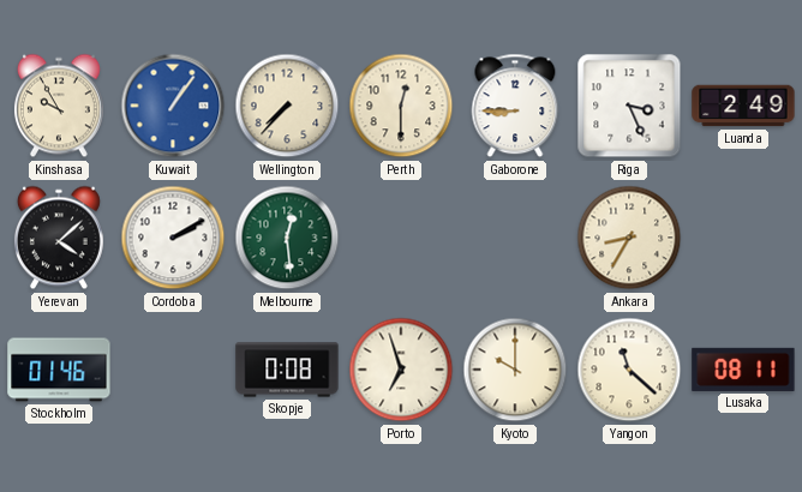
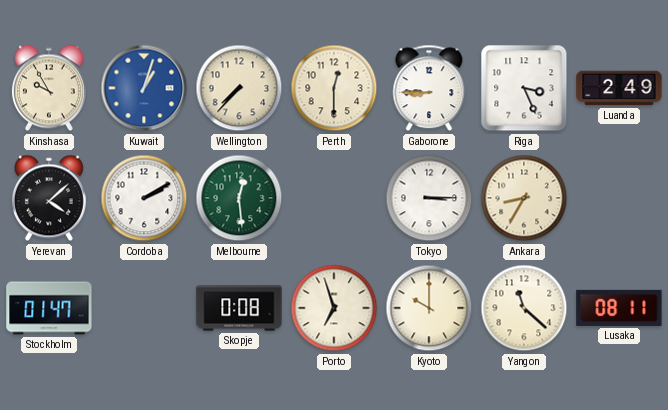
Kuwait: 1:06 -> 1:03 (144, 88)
Tokyo: none -> 3:15 (429, 198)
Stockholm: 01:46 -> 01:47 (49, 308)
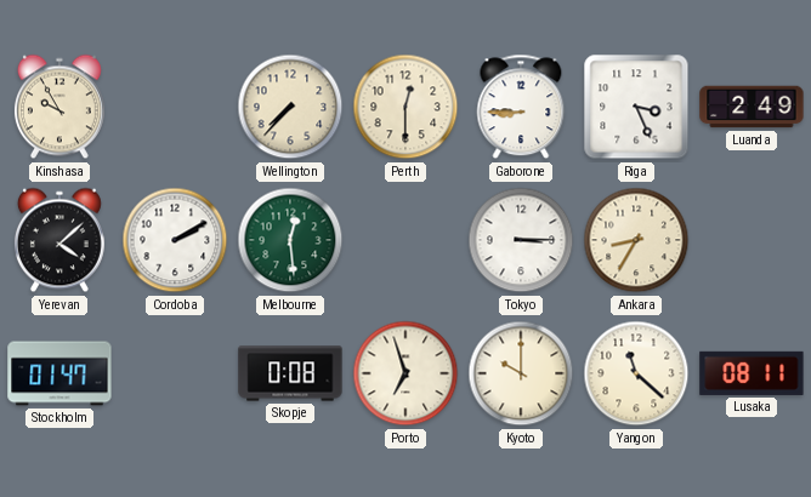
Kuwait: 1:03 -> none (144, 88)
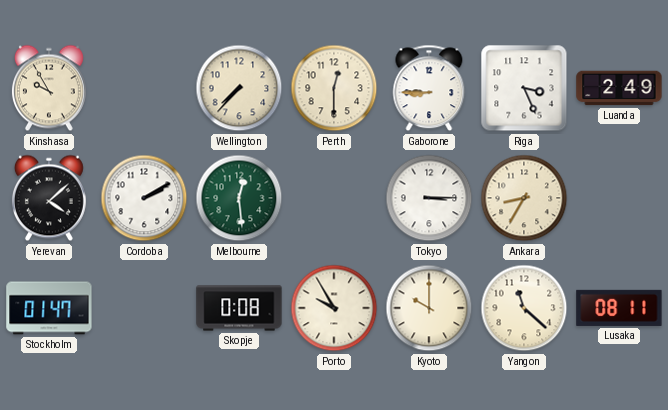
Porto: 6:57 -> 9:55 (334, 308)
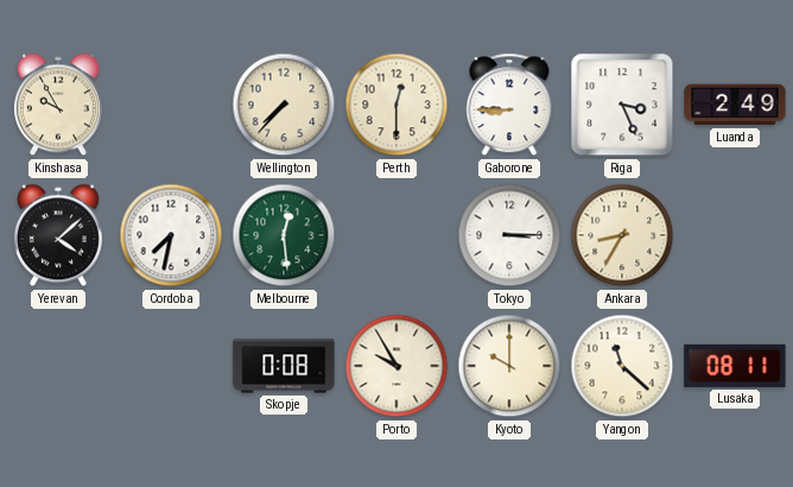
Cordoba: 2:10 -> 7:32 (171, 235)
Stockholm: 01:47 -> none (49, 308)
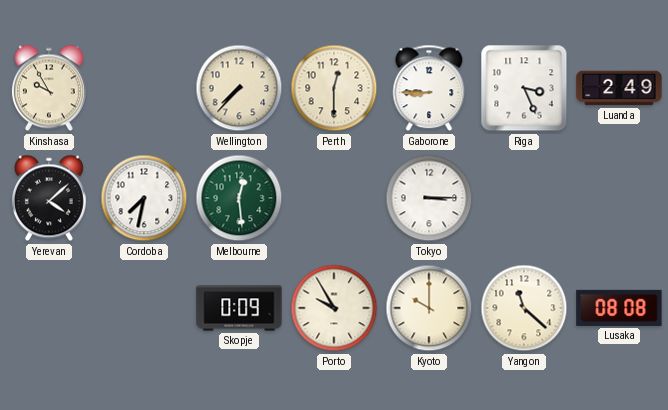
Ankara: 8:35 -> none (622, 235)
Skopje: 0:08 -> 0:09 (239, 308)
Lusaka: 08:11 -> 08:08 (619, 308)
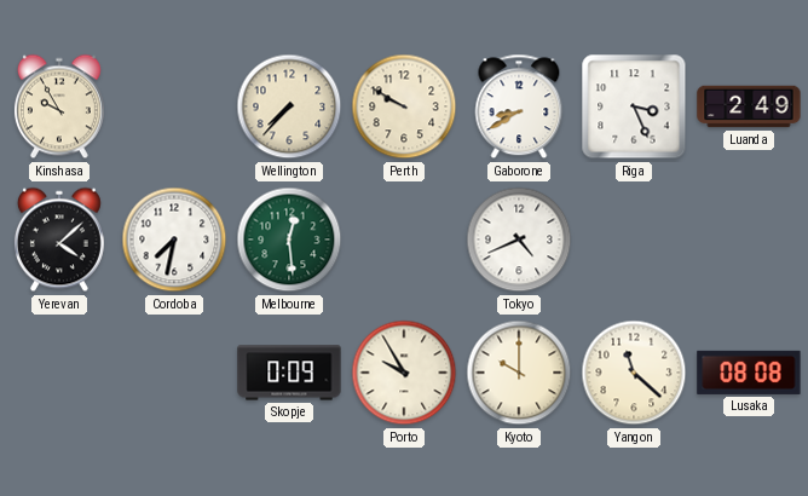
Perth: 12:30 -> 9:50 (404, 106)
Gaborone: 8:45 -> 8:40 (519, 106)
Tokyo: 3:15 -> 4:41 (519, 240)
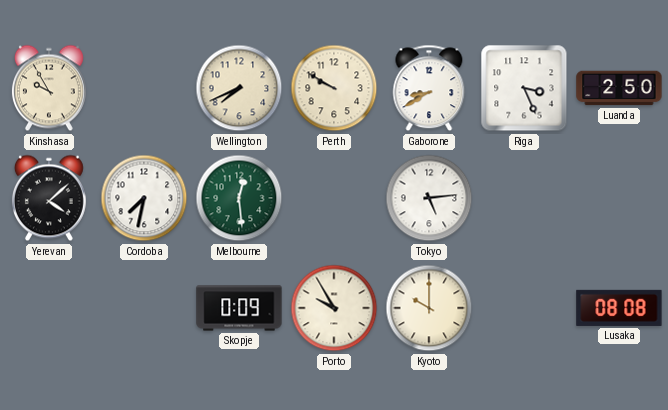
Wellington: 7:37 -> 7:41 (239, 88)
Luanda: 2:49 -> 2:50 (619, 88)
Tokyo: 4:41 -> 5:14 (429, 198)
Yangon: 11:22 -> none (634, 373)
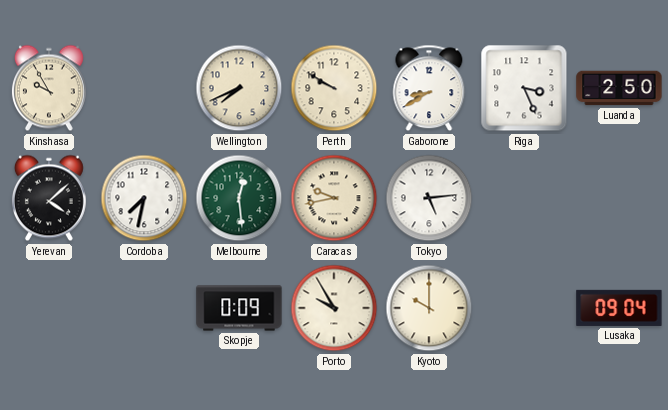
Caracas: none -> 9:43 (334, 198)
Lusaka: 08:08 -> 09:04 (619, 308)
